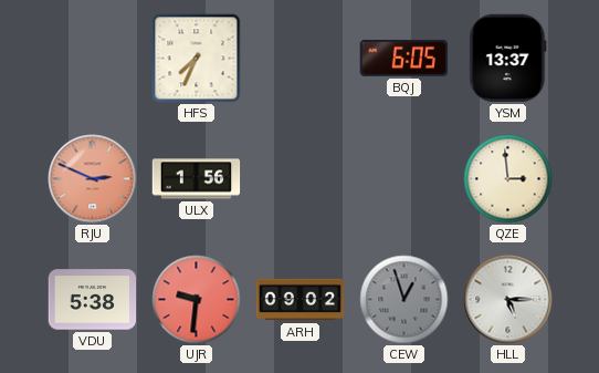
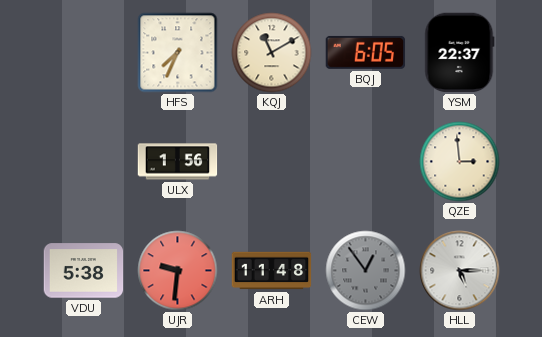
KQJ: none -> 11:10 (272, 53)
YSM: 13:37 -> 22:37 (460, 53)
RJU: 2:49 -> none (93, 179)
ARH: 09:02 -> 11:48 (272, 271)
CEW: 12:57 -> 12:54 (366, 271)
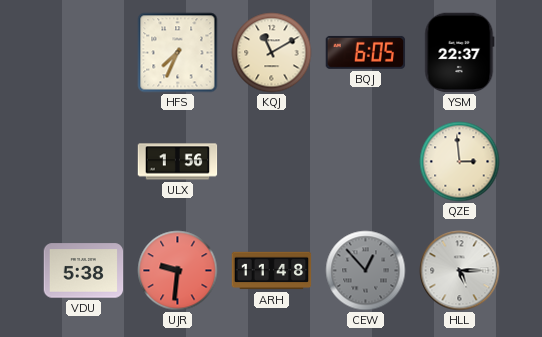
CEW: 12:54 -> 12:53 (366, 271)
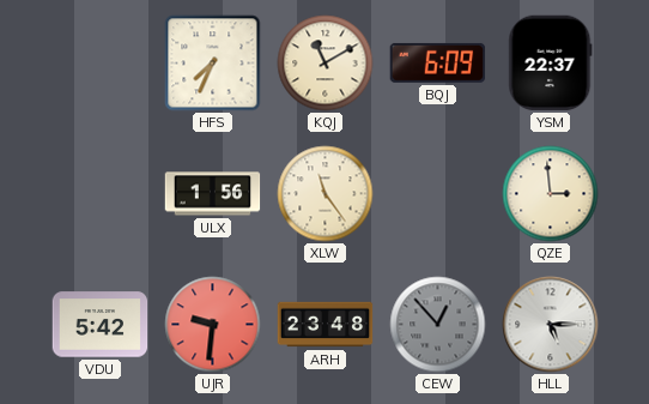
BQJ: 6:05 -> 6:09 (438, 62)
XLW: none -> 11:24 (326, 194)
VDU: 5:38 -> 5:42 (101, 325)
ARH: 11:48 -> 23:48 (326, 325)
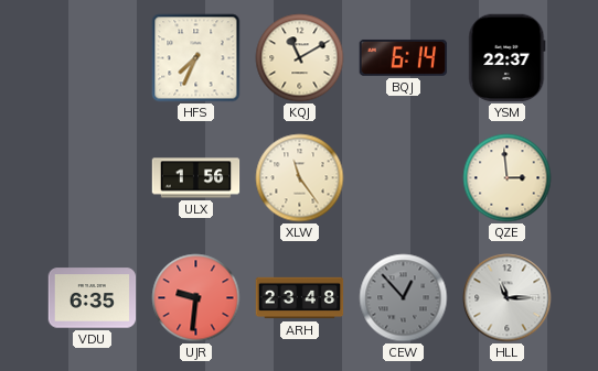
BQJ: 6:09 -> 6:14 (404, 57)
VDU: 5:42 -> 6:35 (93, 298)
HLL: 5:15 -> 11:15 (508, 298)
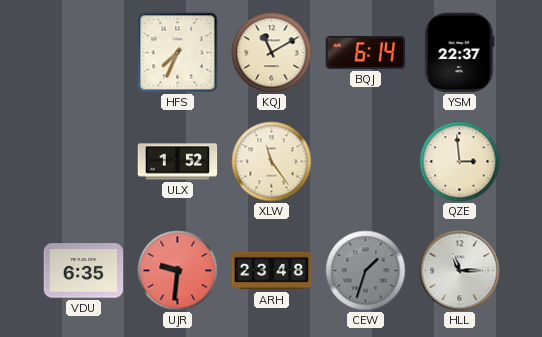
ULX: 1:56 -> 1:52 (178, 162)
CEW: 12:53 -> 1:33 (366, 271)
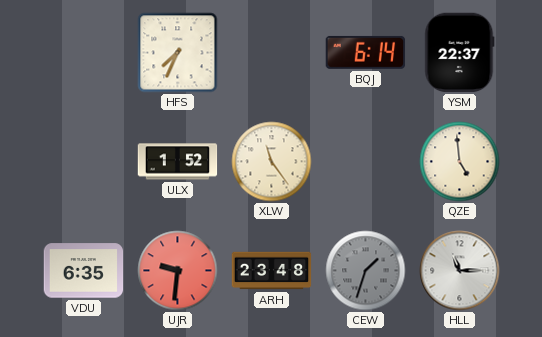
KQJ: 11:10 -> none (272, 53)
QZE: 2:59 -> 4:59 (460, 162)
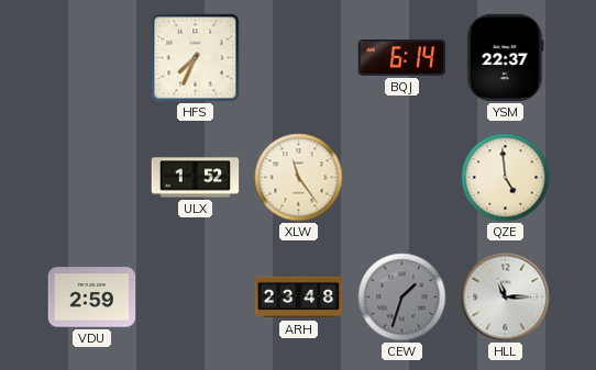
VDU: 6:35 -> 2:59 (92, 298)
UJR: 9:31 -> none (178, 271)
